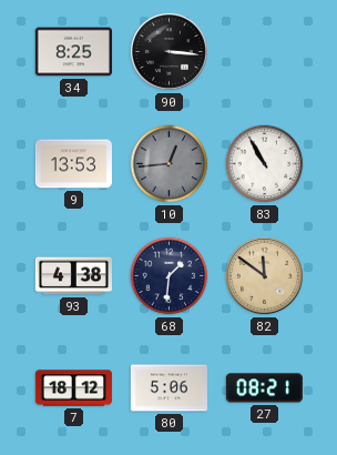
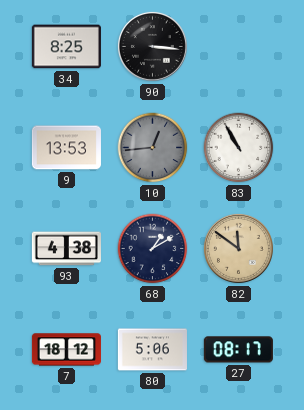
68: 1:31 -> 1:10 (153, 249)
27: 08:21 -> 08:17 (238, 350)
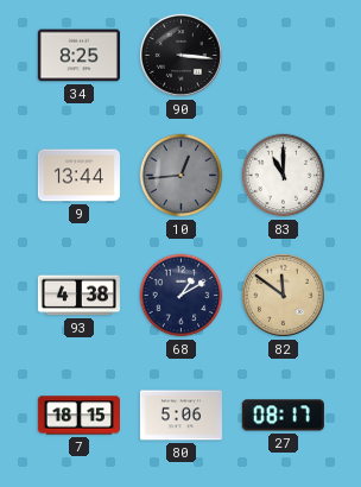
9: 13:53 -> 13:44 (78, 176)
83: 10:55 -> 11:00 (284, 176)
7: 18:12 -> 18:15 (78, 416)
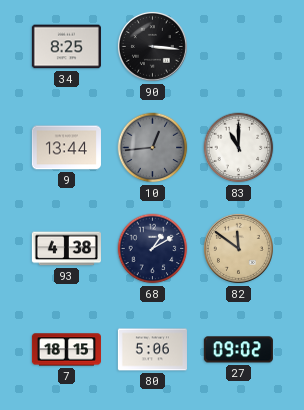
27: 08:17 -> 09:02 (238, 350)
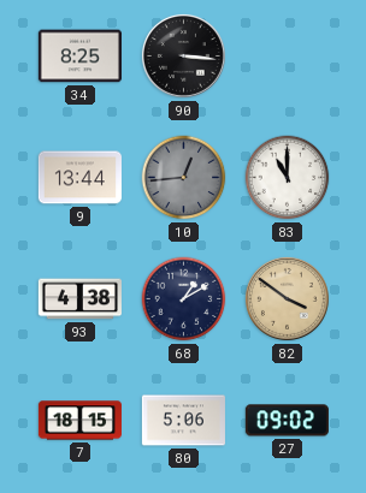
82: 11:51 -> 3:51 (287, 298)
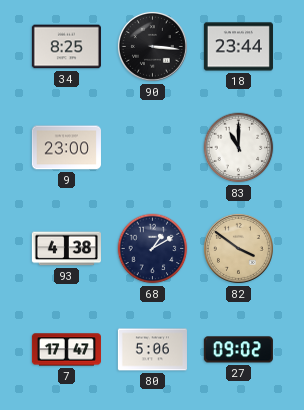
18: none -> 23:44 (238, 47)
9: 13:44 -> 23:00 (66, 148)
10: 12:44 -> none (184, 178)
7: 18:15 -> 17:47 (66, 350)
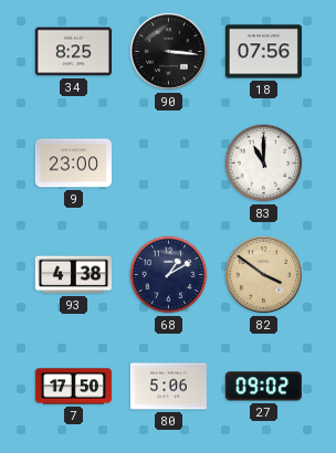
18: 23:44 -> 07:56 (263, 52)
7: 17:47 -> 17:50 (73, 387)
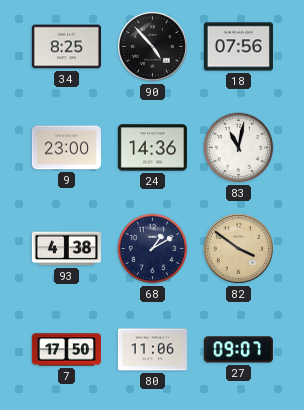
90: 3:16 -> 4:53 (152, 46)
24: none -> 14:36 (152, 148)
83: 11:00 -> 11:02 (239, 148)
80: 5:06 -> 11:06 (152, 350)
27: 09:02 -> 09:07 (238, 350)
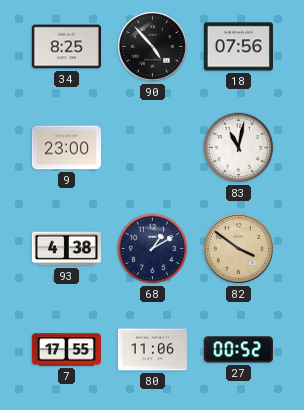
24: 14:36 -> none (152, 148)
7: 17:50 -> 17:55 (66, 350)
27: 09:07 -> 00:52 (238, 350)
